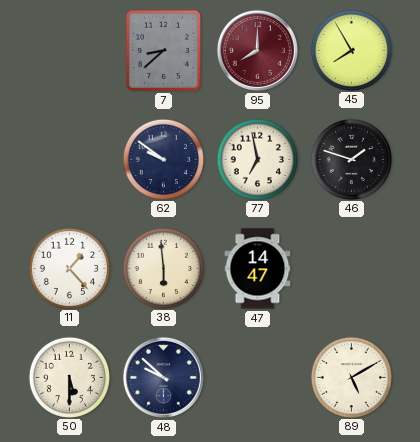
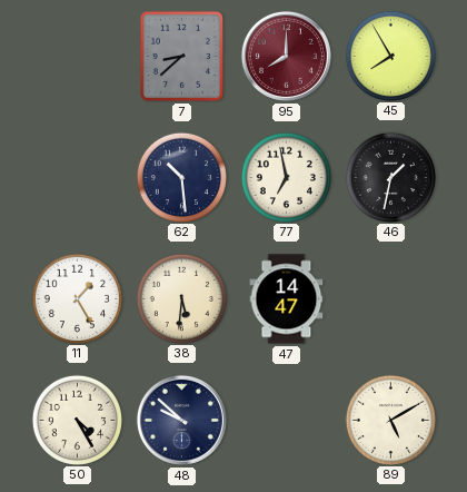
62: 9:51 -> 10:29 (181, 177)
46: 1:48 -> 1:32 (390, 177)
11: 1:23 -> 1:25 (77, 298)
38: 5:59 -> 5:31 (181, 298)
50: 5:30 -> 4:25 (77, 420)
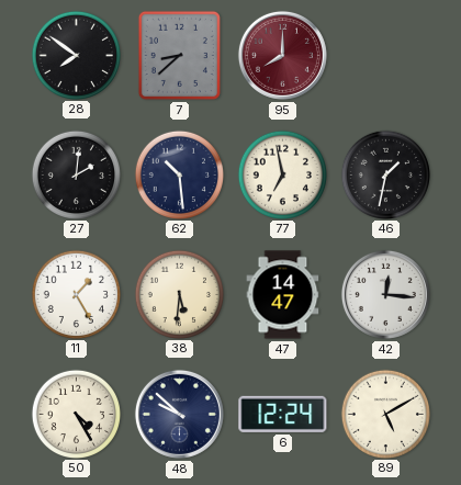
28: none -> 7:51 (76, 55)
45: 7:55 -> none (390, 56)
27: none -> 2:01 (76, 174)
42: none -> 12:16 (385, 294)
6: none -> 12:24 (283, 414)
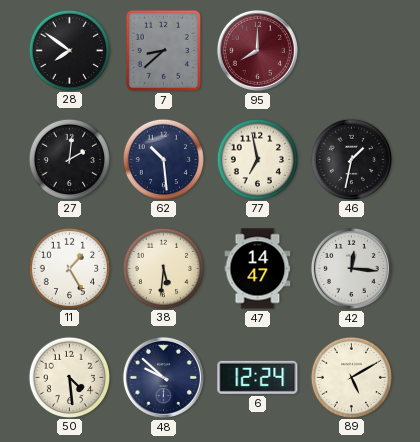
50: 4:25 -> 4:29 (69, 377)
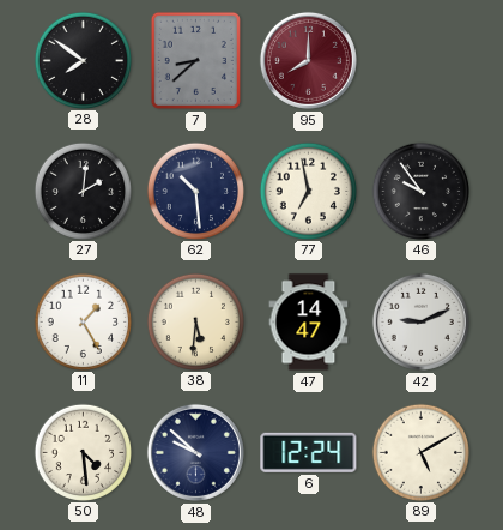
46: 1:32 -> 9:54 (420, 191)
42: 12:16 -> 9:11 (420, 321)
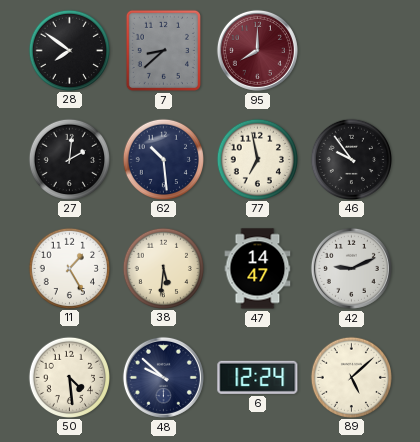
89: 5:10 -> 5:08 (351, 377)
